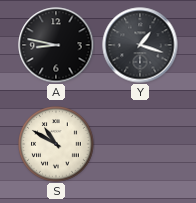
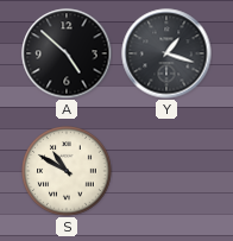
A: 8:47 -> 4:52 (67, 53)
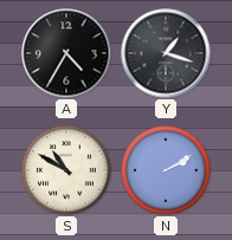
A: 4:52 -> 4:35 (66, 53)
N: none -> 2:10 (166, 170)
